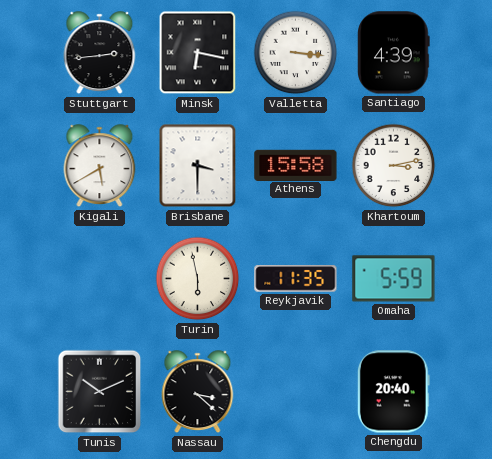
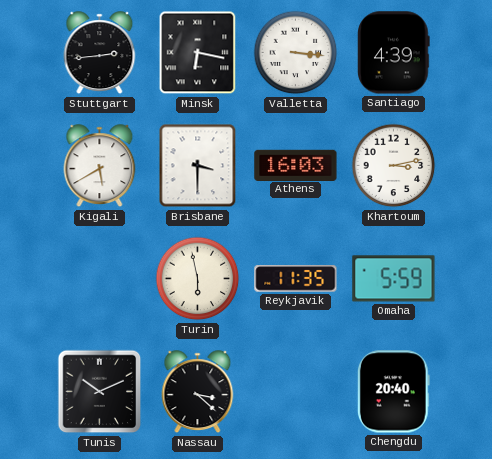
Athens: 15:58 -> 16:03 (296, 165)
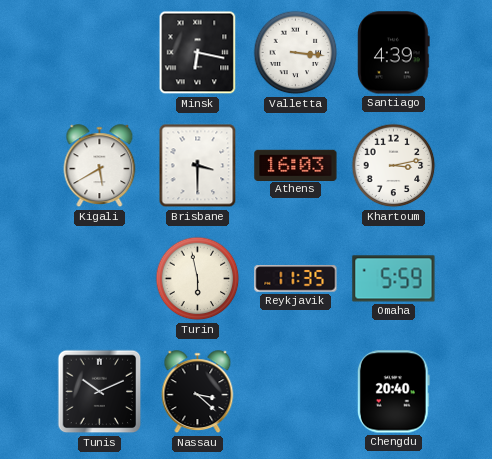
Stuttgart: 2:44 -> none (100, 53)
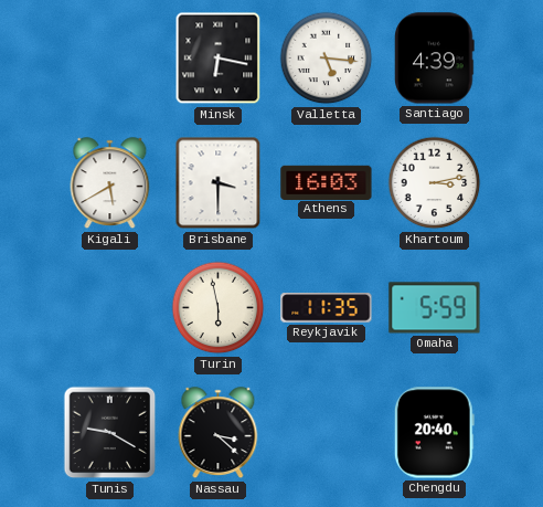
Valletta: 3:16 -> 5:16 (327, 59)
Tunis: 10:11 -> 9:20 (110, 433)
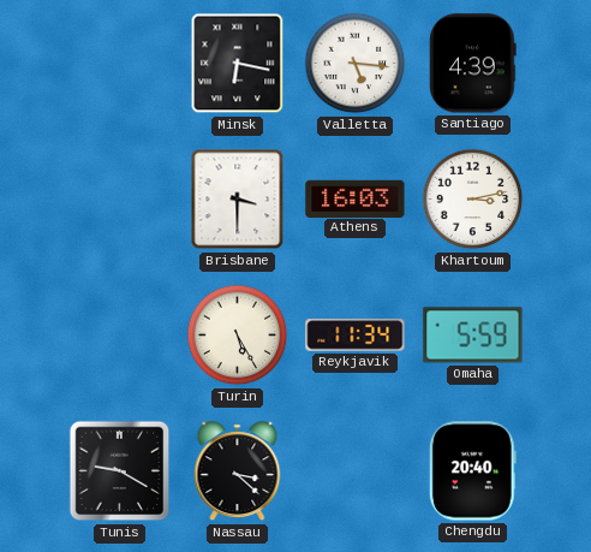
Kigali: 5:40 -> none (110, 183)
Turin: 5:58 -> 5:25 (238, 336)
Reykjavik: 11:35 -> 11:34 (356, 336)
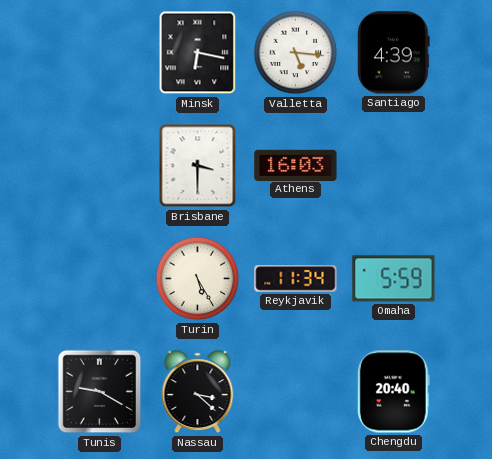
Khartoum: 3:13 -> none (473, 200)
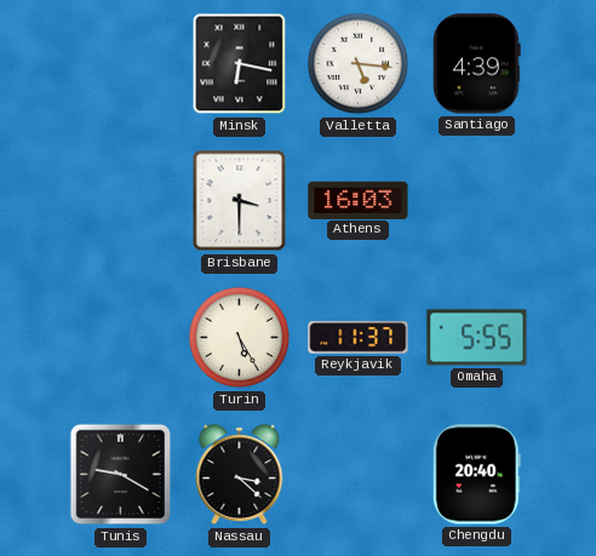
Reykjavik: 11:34 -> 11:37 (359, 338)
Omaha: 5:59 -> 5:55 (477, 338)
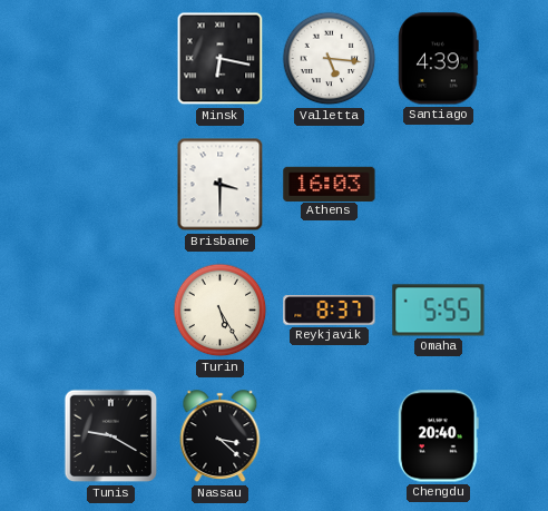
Reykjavik: 11:37 -> 8:37 (330, 311)
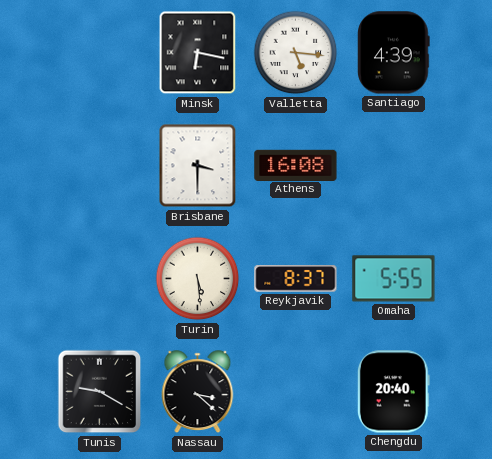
Athens: 16:03 -> 16:08 (296, 165)
Turin: 5:25 -> 5:29 (198, 279)
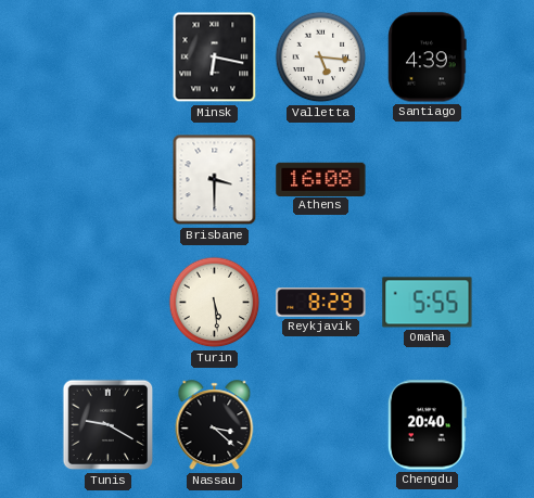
Reykjavik: 8:37 -> 8:29 (321, 303)
